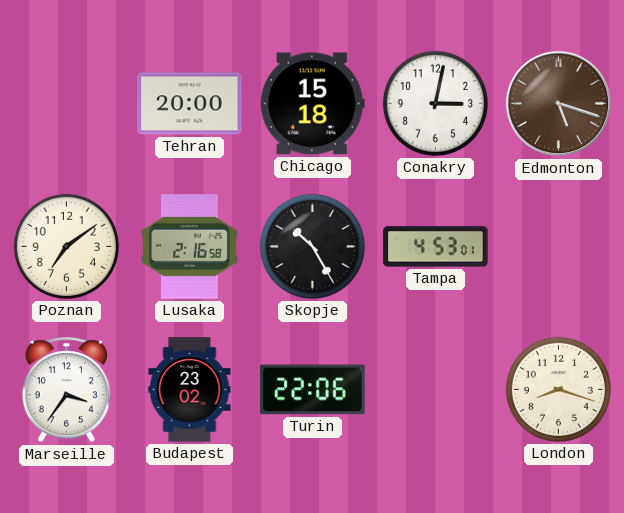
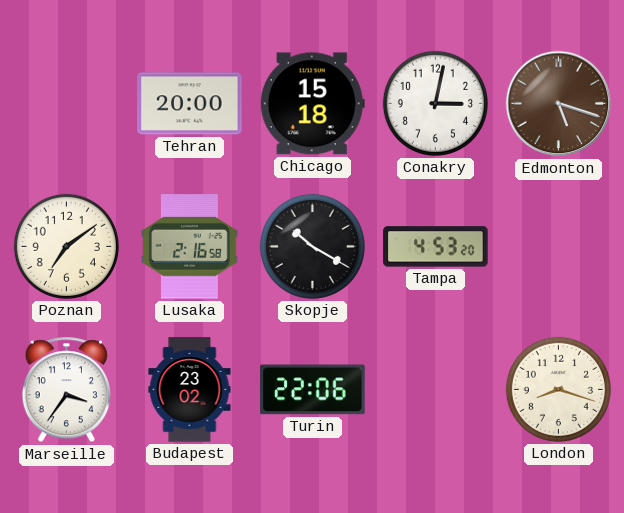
Skopje: 10:25 -> 10:20 (312, 246)
Tampa: 4:53:01 -> 4:53:20 (436, 247)
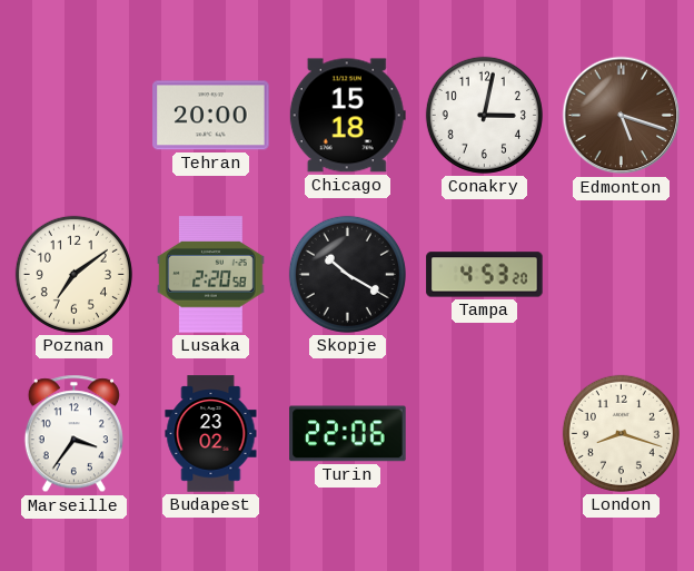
Lusaka: 2:16 -> 2:20 (211, 275)
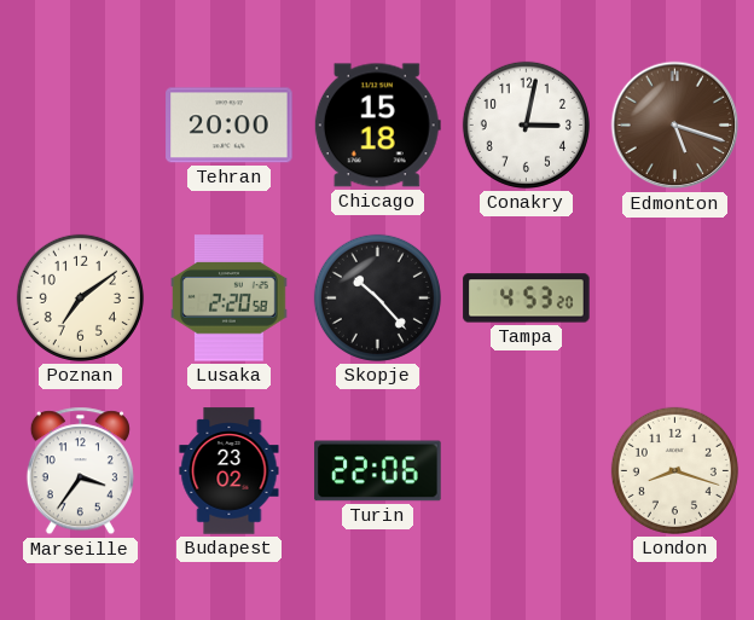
Skopje: 10:20 -> 10:23 (377, 297)
